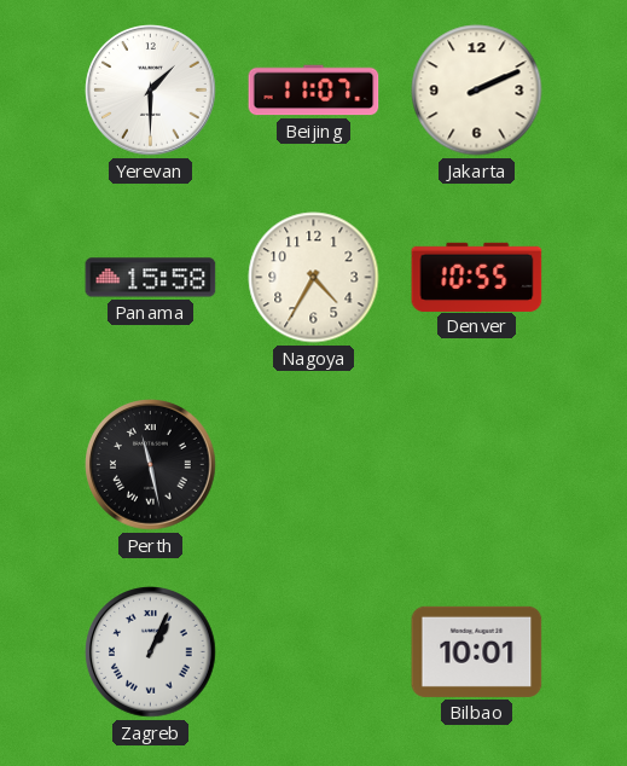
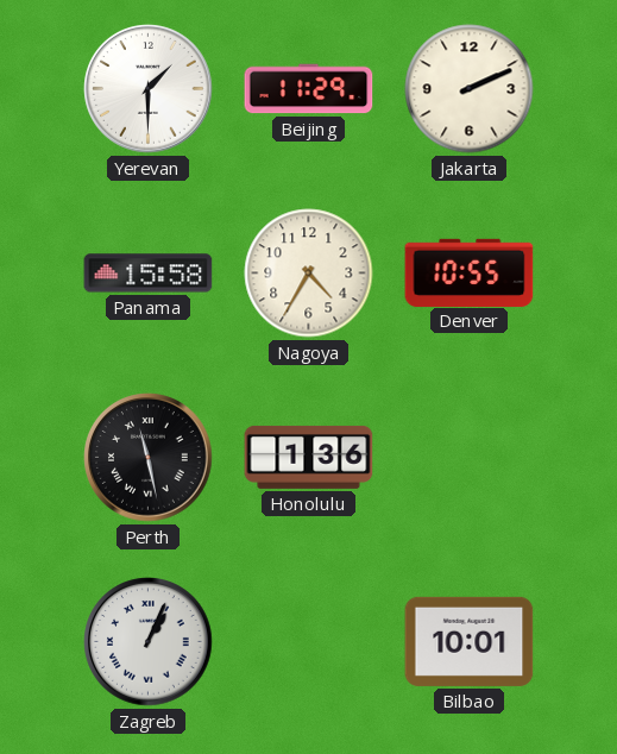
Beijing: 11:07 -> 11:29 (309, 89)
Honolulu: none -> 1:36 (309, 457)
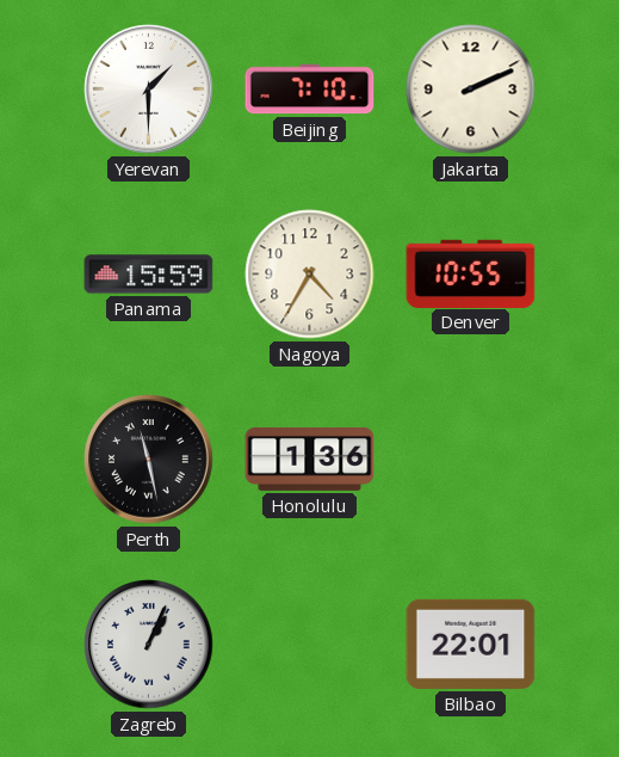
Beijing: 11:29 -> 7:10 (310, 90)
Panama: 15:58 -> 15:59 (149, 275)
Bilbao: 10:01 -> 22:01 (471, 644)
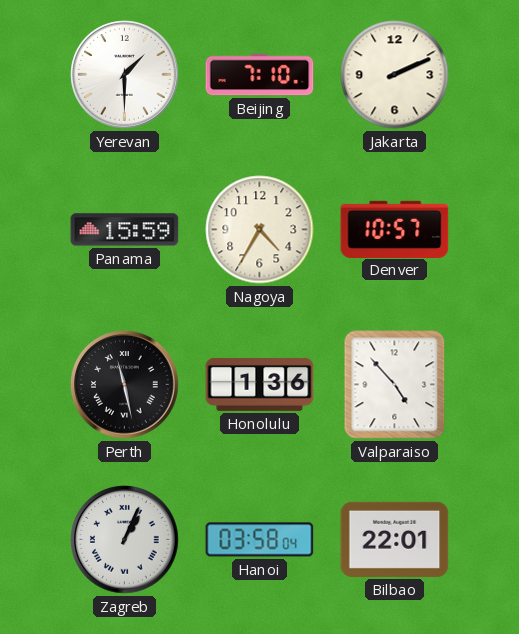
Denver: 10:55 -> 10:57 (395, 229)
Valparaiso: none -> 4:53 (395, 385)
Hanoi: none -> 03:58 (260, 540)
